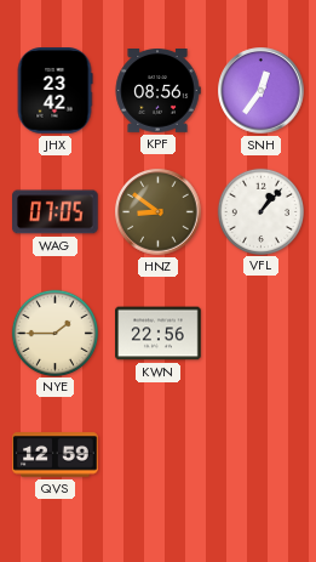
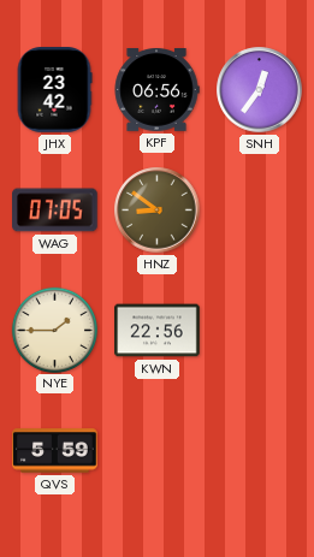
KPF: 08:56 -> 06:56 (156, 90)
VFL: 1:07 -> none (260, 211)
QVS: 12:59 -> 5:59 (55, 451)
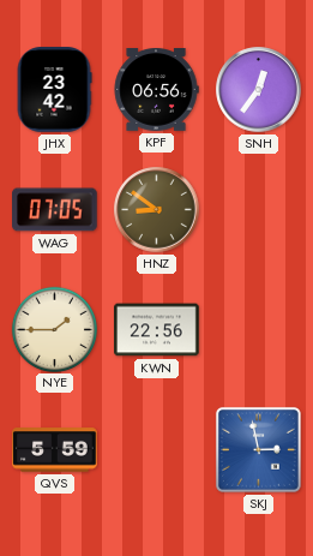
SKJ: none -> 2:58 (258, 449)
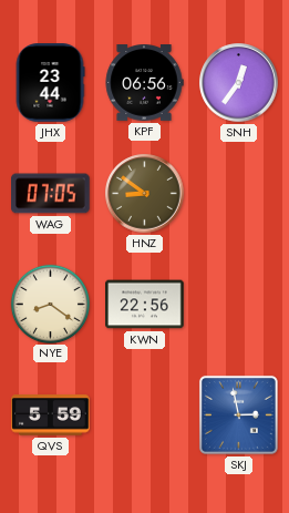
JHX: 23:42 -> 23:44 (50, 83)
NYE: 1:45 -> 8:21 (50, 304)
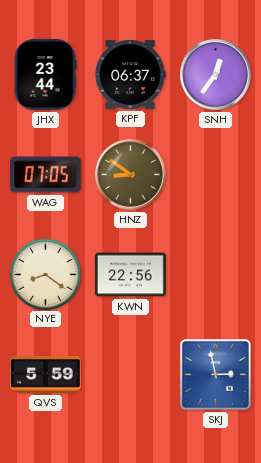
KPF: 06:56 -> 06:37 (130, 75)
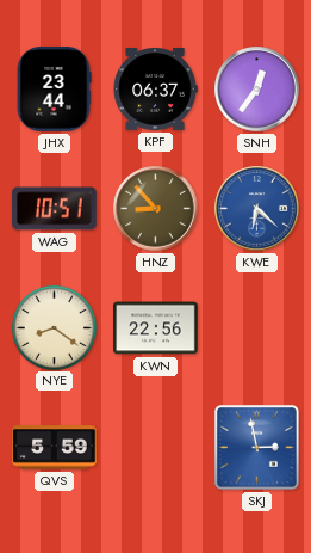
WAG: 07:05 -> 10:51 (55, 209)
HNZ: 8:51 -> 8:53 (156, 209)
KWE: none -> 6:22 (257, 209)
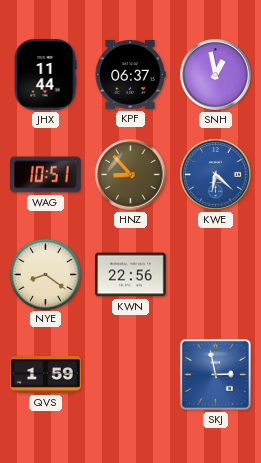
JHX: 23:44 -> 11:44 (45, 75)
SNH: 12:36 -> 12:58 (216, 75)
QVS: 5:59 -> 1:59 (46, 375)
